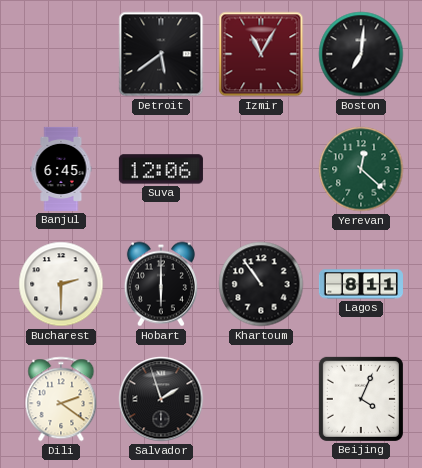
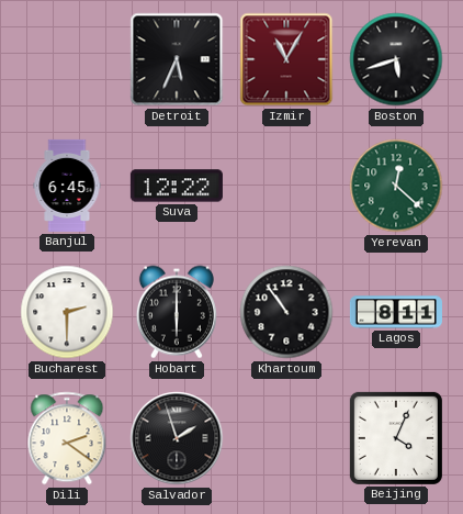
Detroit: 5:39 -> 5:34 (177, 59)
Boston: 7:01 -> 5:42 (396, 59)
Suva: 12:06 -> 12:22 (177, 186)
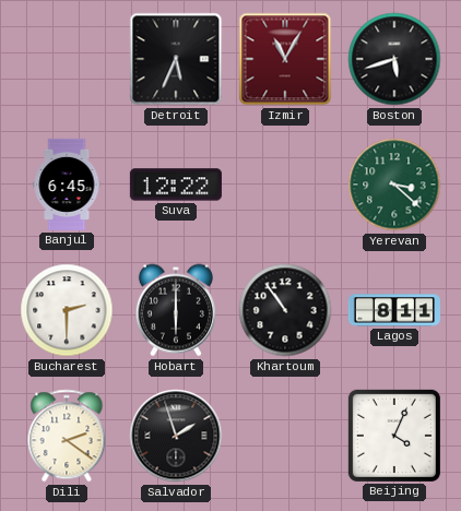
Yerevan: 12:22 -> 3:22 (394, 185)
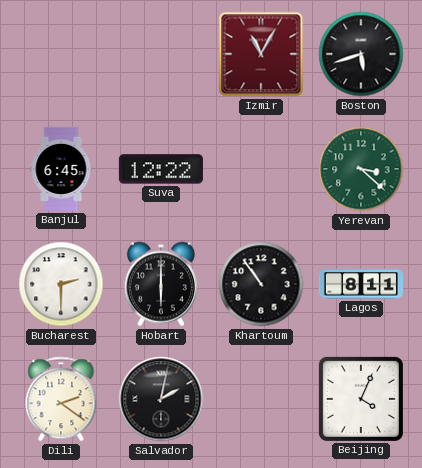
Detroit: 5:34 -> none (176, 59)
Salvador: 1:57 -> 2:02 (161, 399)
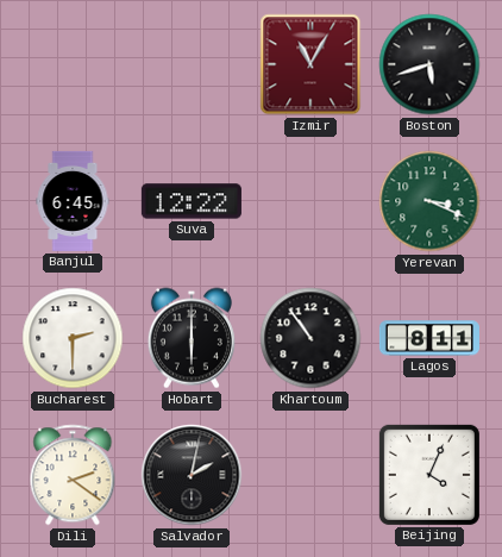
Yerevan: 3:22 -> 3:19 (429, 201)
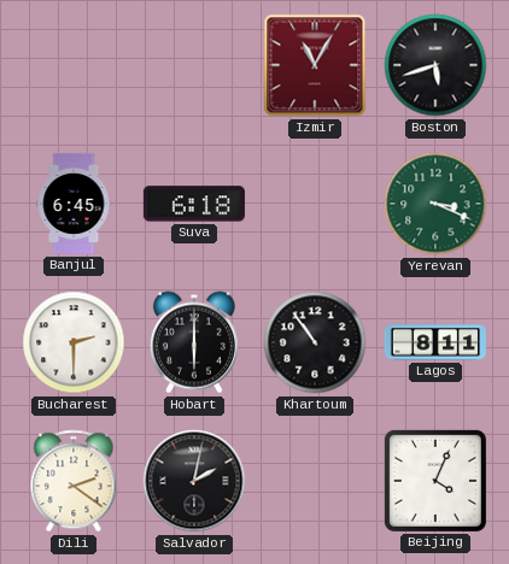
Suva: 12:22 -> 6:18 (194, 204)
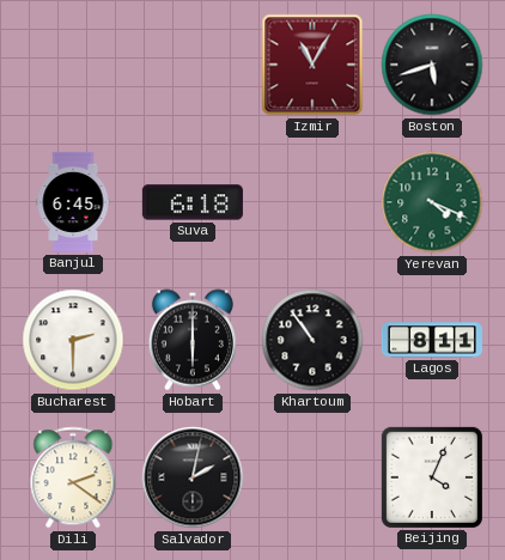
Yerevan: 3:19 -> 4:19 (432, 202)
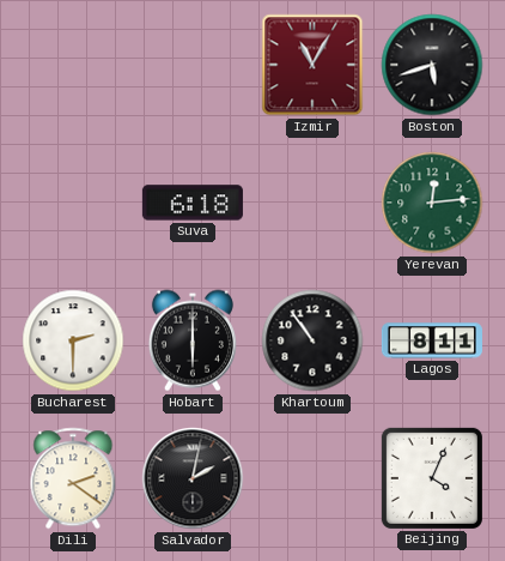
Banjul: 6:45 -> none (73, 202)
Yerevan: 4:19 -> 12:14 (432, 203)
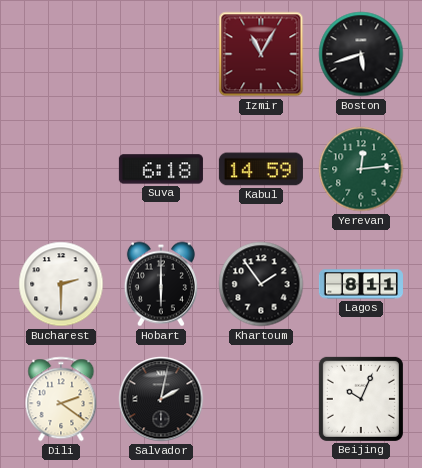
Kabul: none -> 14:59 (261, 169)
Khartoum: 10:54 -> 1:54 (261, 284)
Beijing: 4:04 -> 10:04 (361, 399)
